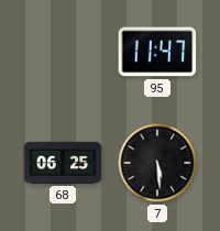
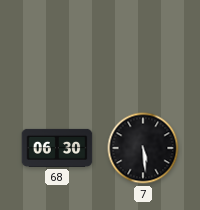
95: 11:47 -> none (157, 52)
68: 06:25 -> 06:30 (57, 148)
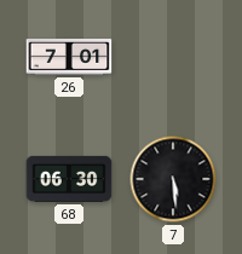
26: none -> 7:01 (69, 58)
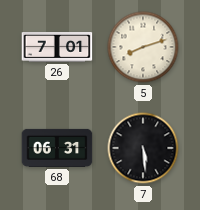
5: none -> 8:12 (143, 47)
68: 06:30 -> 06:31 (57, 148)
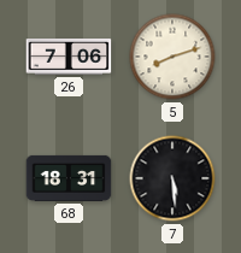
26: 7:01 -> 7:06 (69, 58)
68: 06:31 -> 18:31 (69, 178)
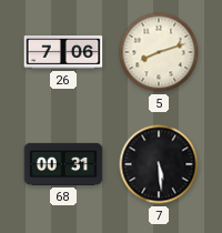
68: 18:31 -> 00:31 (63, 164)
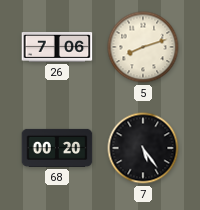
68: 00:31 -> 00:20 (57, 148)
7: 5:29 -> 5:24 (143, 148)
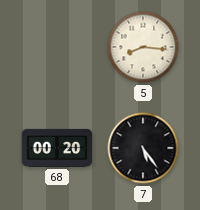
26: 7:06 -> none (57, 48)
5: 8:12 -> 8:16 (143, 47)
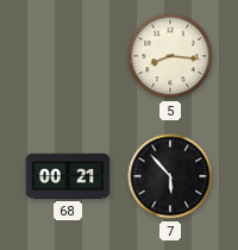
68: 00:20 -> 00:21 (68, 176)
7: 5:24 -> 5:53 (170, 176)
